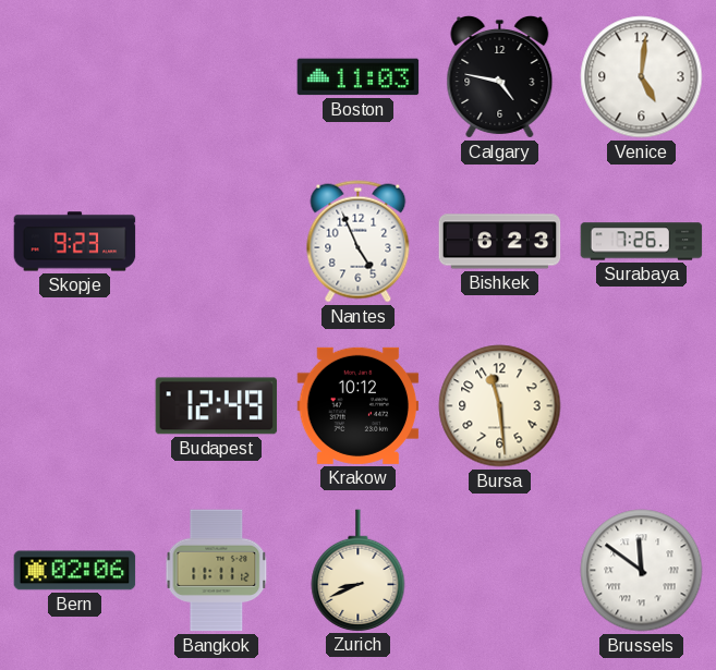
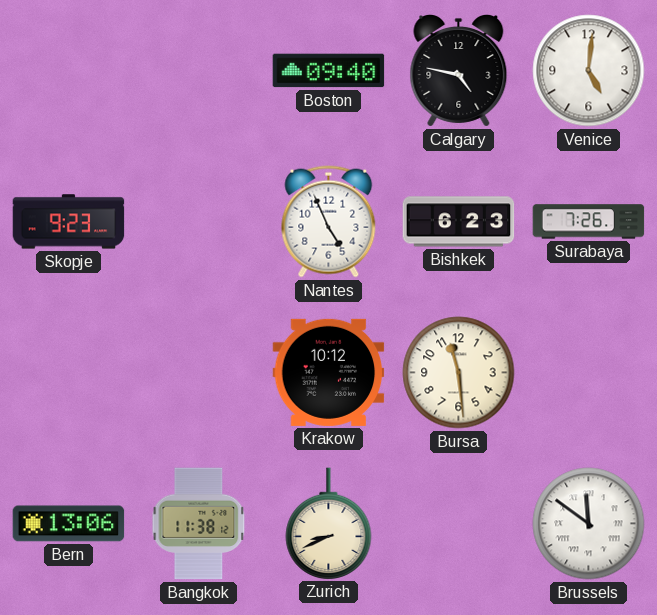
Boston: 11:03 -> 09:40 (329, 71)
Budapest: 12:49 -> none (217, 406)
Bern: 02:06 -> 13:06 (69, 524)
Bangkok: 11:11 -> 11:38 (199, 524)
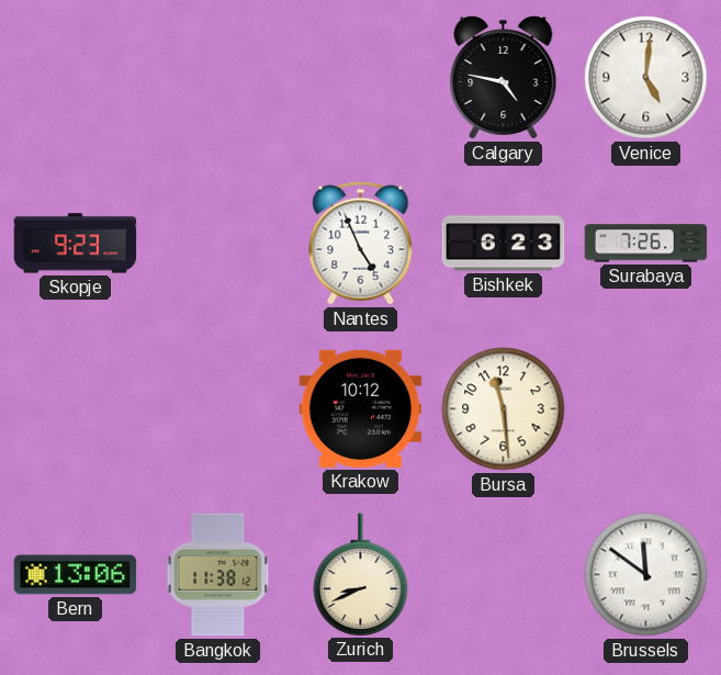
Boston: 09:40 -> none (329, 71)
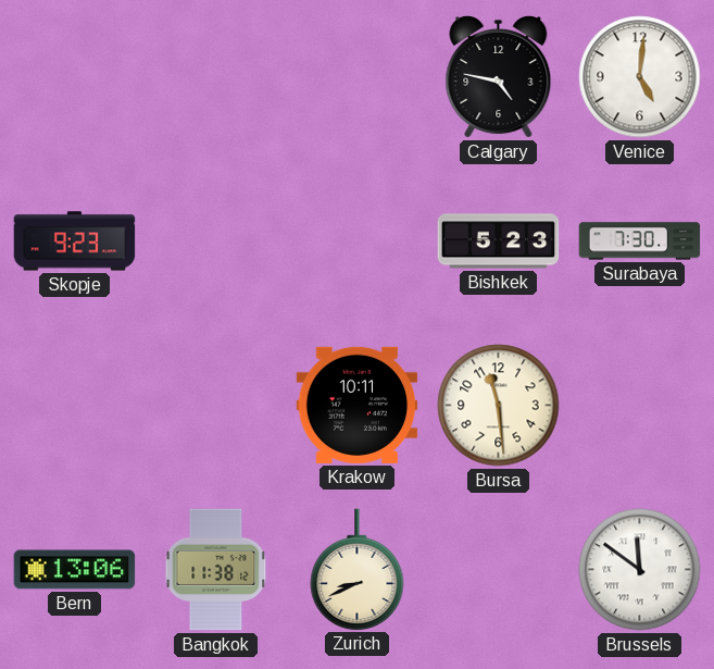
Nantes: 4:56 -> none (361, 244)
Bishkek: 6:23 -> 5:23 (499, 241)
Surabaya: 7:26 -> 7:30 (640, 241)
Krakow: 10:12 -> 10:11 (358, 405)
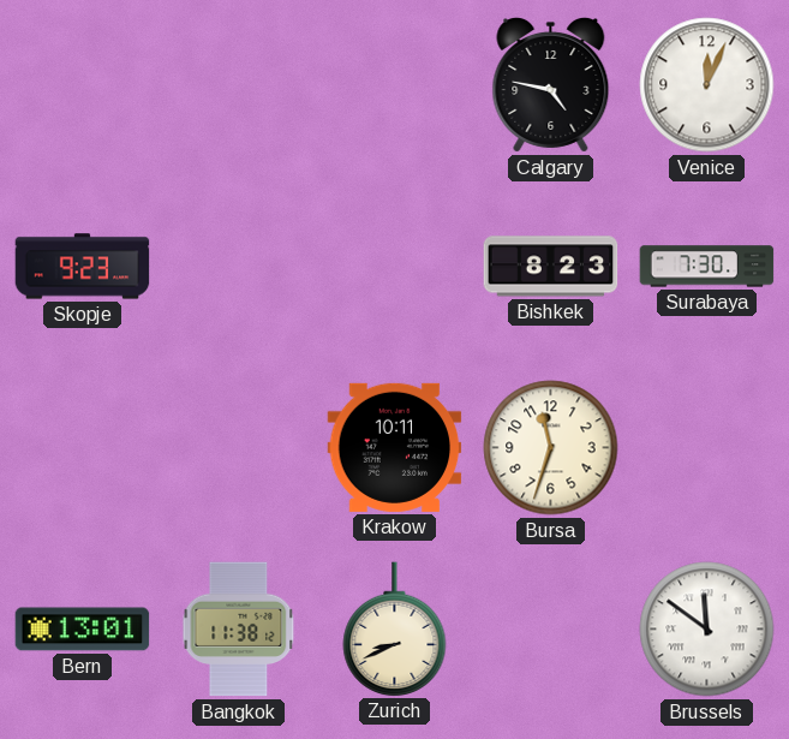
Venice: 5:01 -> 12:04 (707, 85)
Bishkek: 5:23 -> 8:23 (551, 267)
Bursa: 11:29 -> 11:33 (551, 448)
Bern: 13:06 -> 13:01 (83, 630)
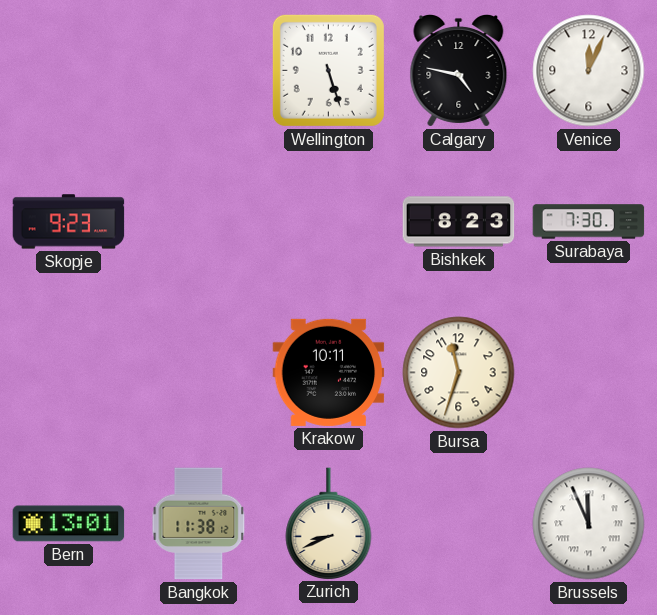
Wellington: none -> 5:27 (328, 70)
Brussels: 11:51 -> 11:56 (589, 524)
